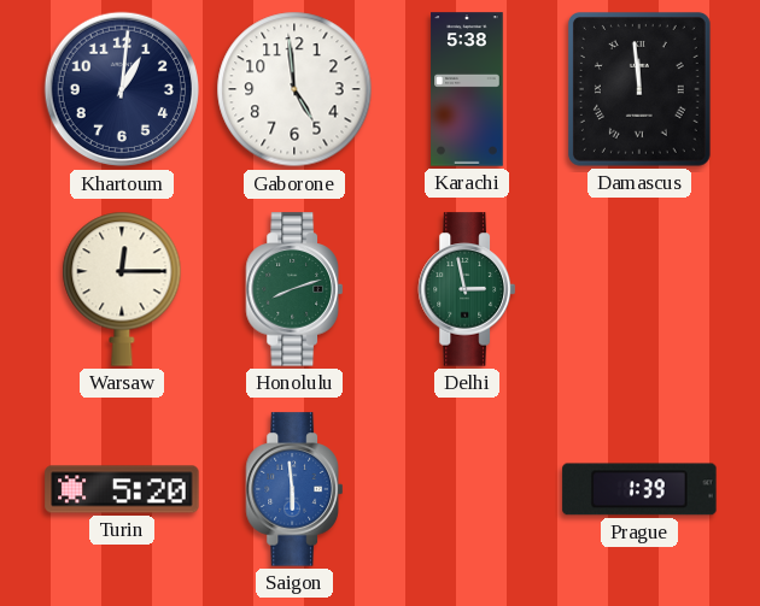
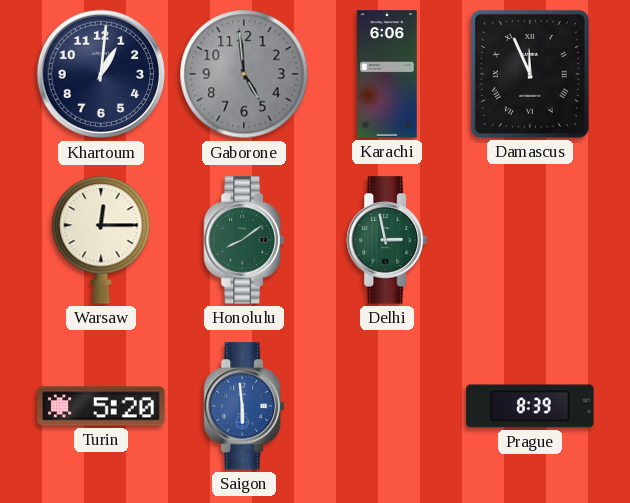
Gaborone dial: white -> grey (244, 74)
Karachi: 5:38 -> 6:06 (387, 74)
Damascus: 11:59 -> 11:56 (530, 74)
Honolulu: 8:12 -> 8:09 (244, 240)
Prague: 1:39 -> 8:39 (530, 406)
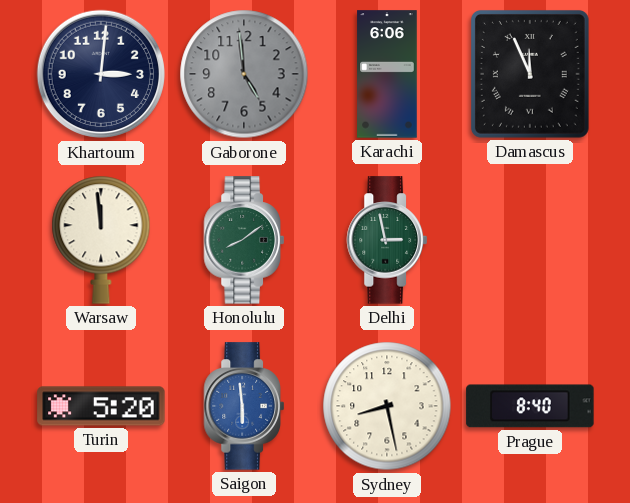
Khartoum: 1:01 -> 3:01 (100, 74)
Warsaw: 12:15 -> 11:59 (101, 240)
Sydney: none -> 8:28 (387, 406)
Prague: 8:39 -> 8:40 (530, 406)
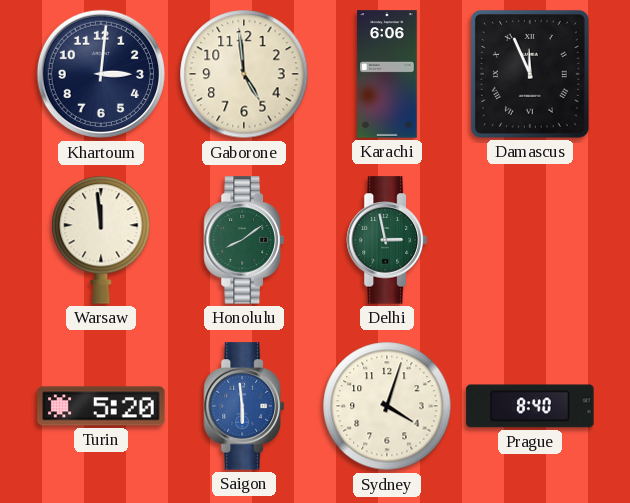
Gaborone dial: grey -> cream (244, 74)
Sydney: 8:28 -> 4:03 (387, 406)
